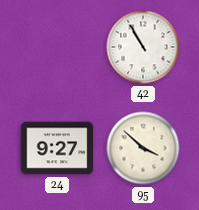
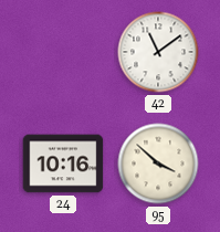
42: 10:55 -> 11:09 (158, 52)
24: 9:27 -> 10:16 (63, 164)
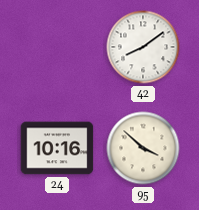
42: 11:09 -> 8:09 (143, 47)
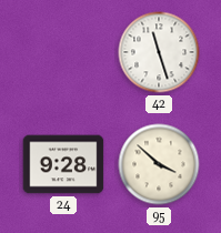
42: 8:09 -> 11:27 (159, 52)
24: 10:16 -> 9:28 (63, 164)
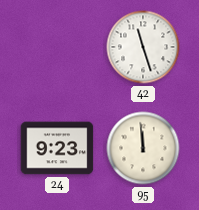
24: 9:28 -> 9:23 (57, 148)
95: 3:52 -> 11:59 (143, 148)
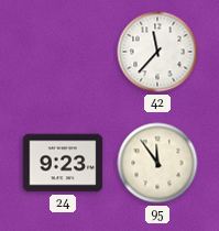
42: 11:27 -> 11:37 (157, 52)
95: 11:59 -> 11:54 (157, 163)
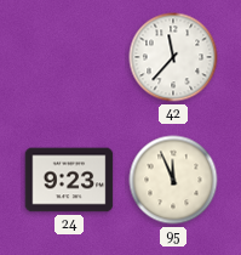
95: 11:54 -> 11:56 (173, 180)
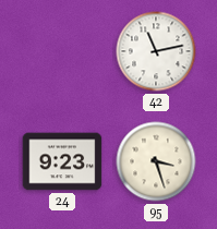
42: 11:37 -> 11:13 (156, 51)
95: 11:56 -> 3:27 (156, 161)
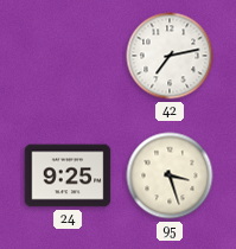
42: 11:13 -> 7:13 (170, 56)
24: 9:23 -> 9:25 (68, 175)
